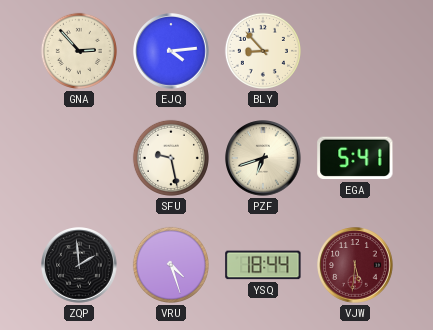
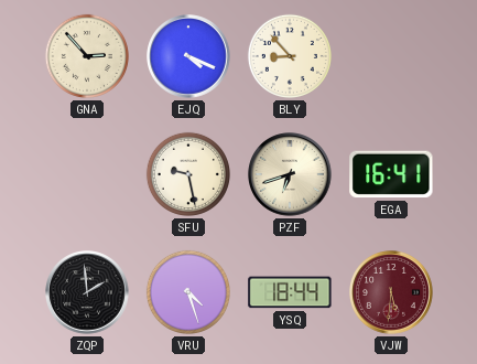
EJQ: 4:14 -> 4:19 (188, 56)
EGA: 5:41 -> 16:41 (391, 174)
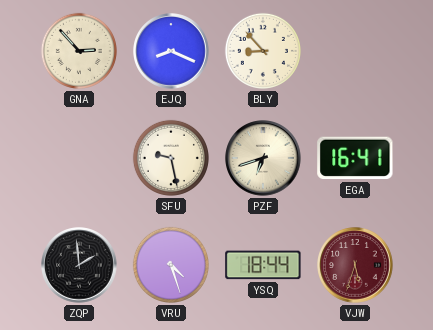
EJQ: 4:19 -> 8:19 (171, 51)
VJW: 5:31 -> 5:33 (355, 265)
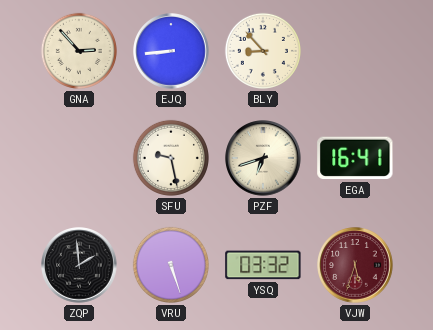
EJQ: 8:19 -> 8:44 (171, 51)
VRU: 4:27 -> 5:27 (171, 265)
YSQ: 18:44 -> 03:32 (263, 265)
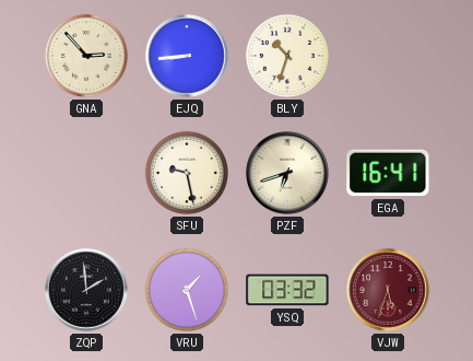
BLY: 8:53 -> 10:33 (287, 56)
VRU: 5:27 -> 1:27 (187, 290)
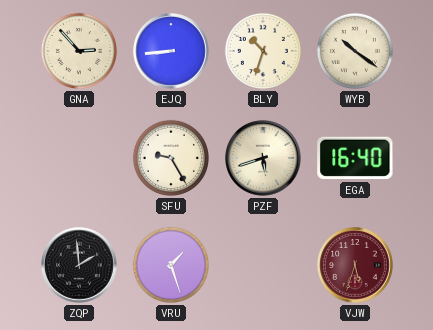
WYB: none -> 10:21 (355, 51)
SFU: 9:28 -> 9:25 (171, 158)
PZF: 6:42 -> 5:42 (263, 158)
EGA: 16:41 -> 16:40 (355, 158)
YSQ: 03:32 -> none (287, 290)
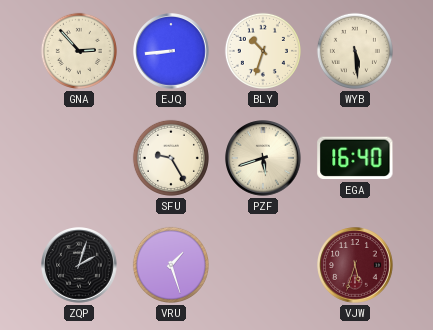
WYB: 10:21 -> 5:29 (355, 51)
ZQP: 1:59 -> 2:03 (79, 265)
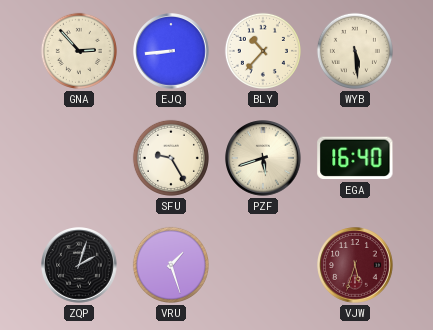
BLY: 10:33 -> 10:37 (263, 51)
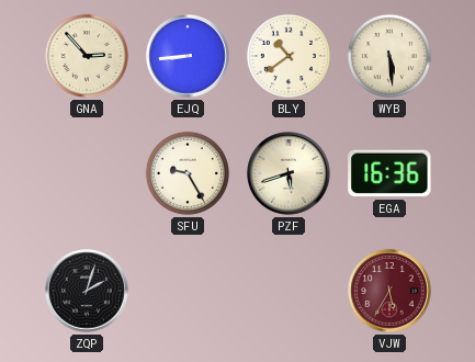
BLY: 10:37 -> 10:39 (289, 56)
EGA: 16:40 -> 16:36 (389, 173)
VRU: 1:27 -> none (171, 265)
VJW: 5:33 -> 5:35 (389, 291)
